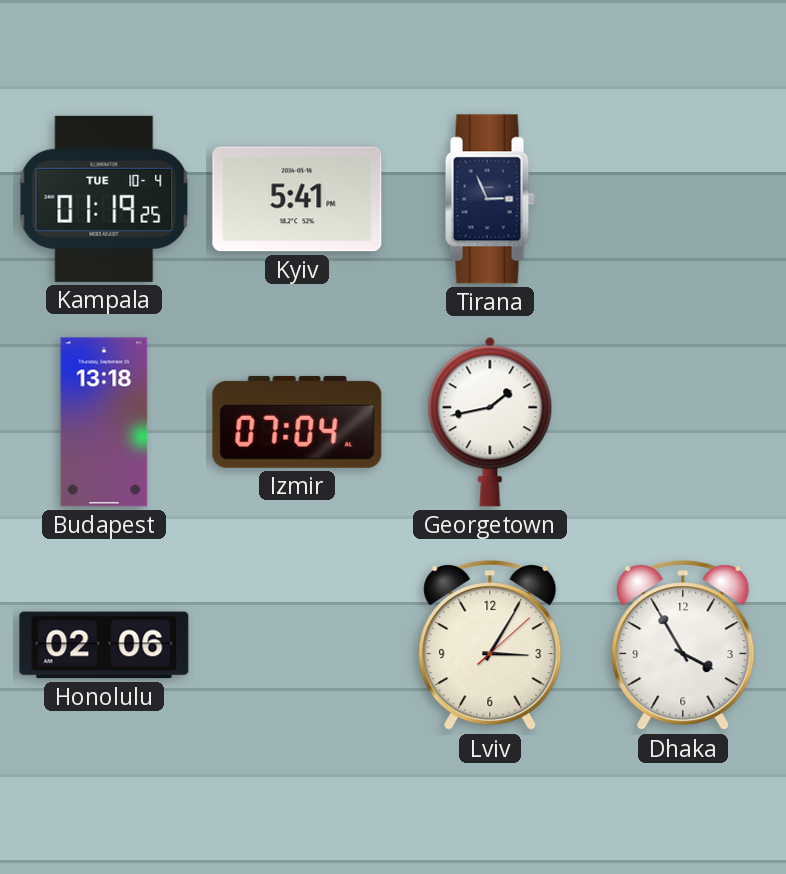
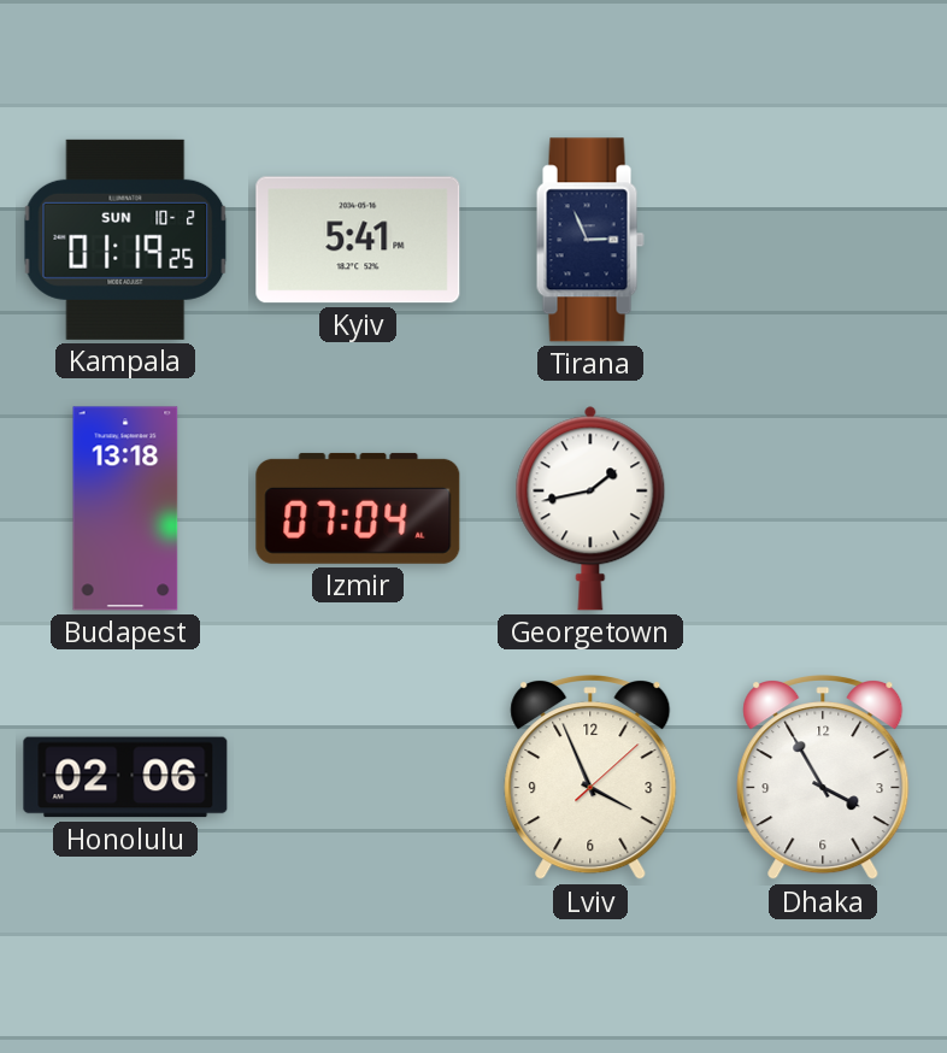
Kampala date: TUE 10-4 -> SUN 10-2 (125, 240)
Lviv: 3:05 -> 3:56 (590, 778)
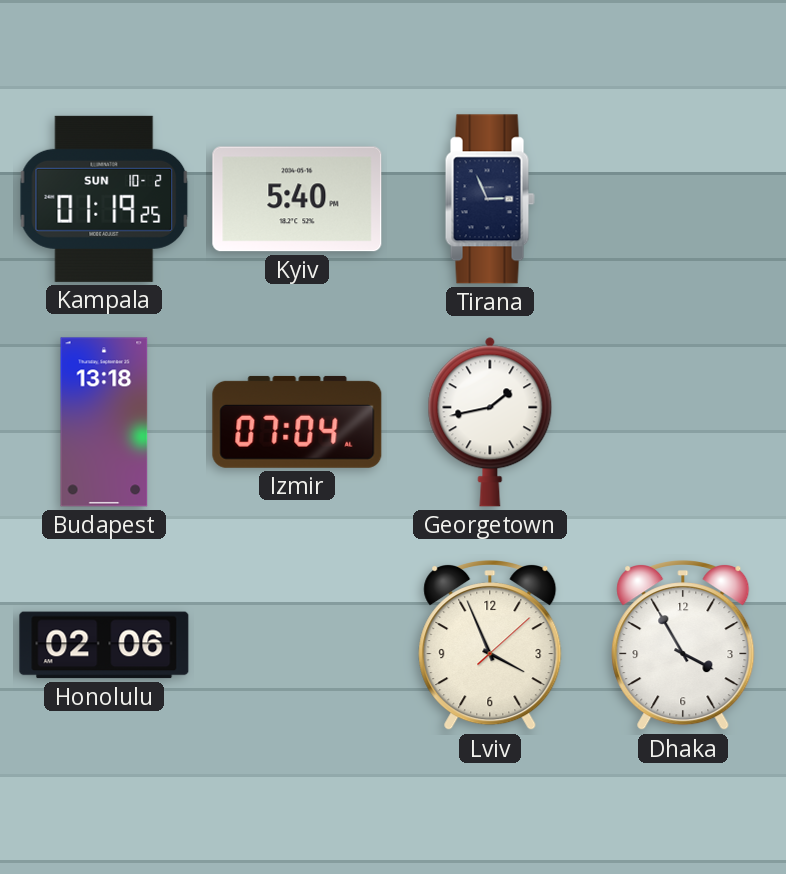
Kyiv: 5:41 -> 5:40 (297, 199)
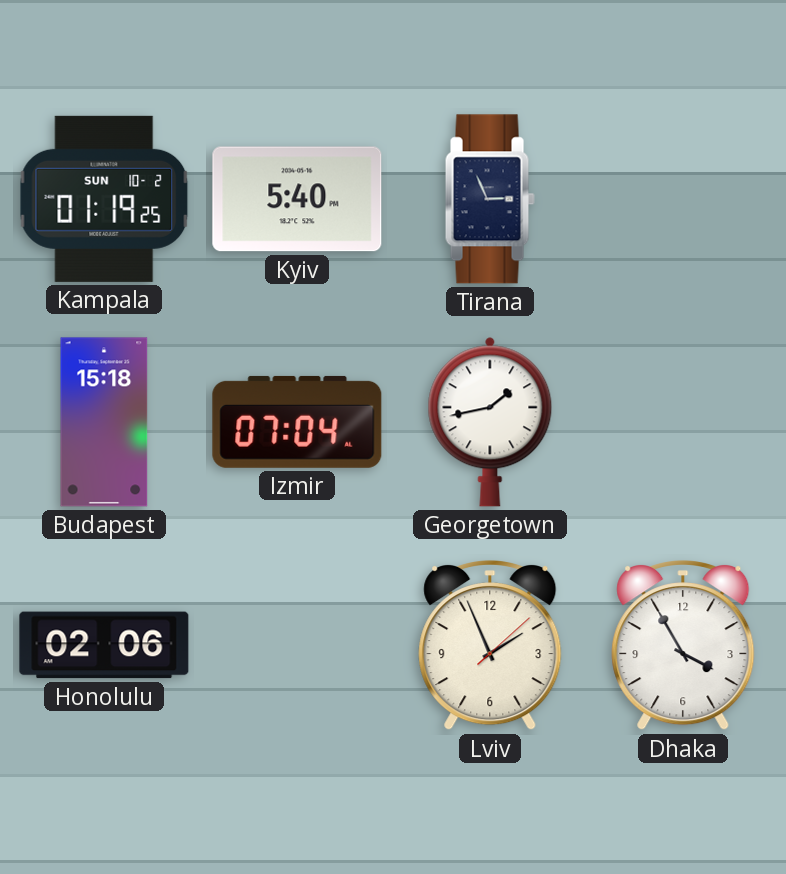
Budapest: 13:18 -> 15:18 (104, 422)
Lviv: 3:56 -> 1:56 (490, 646)
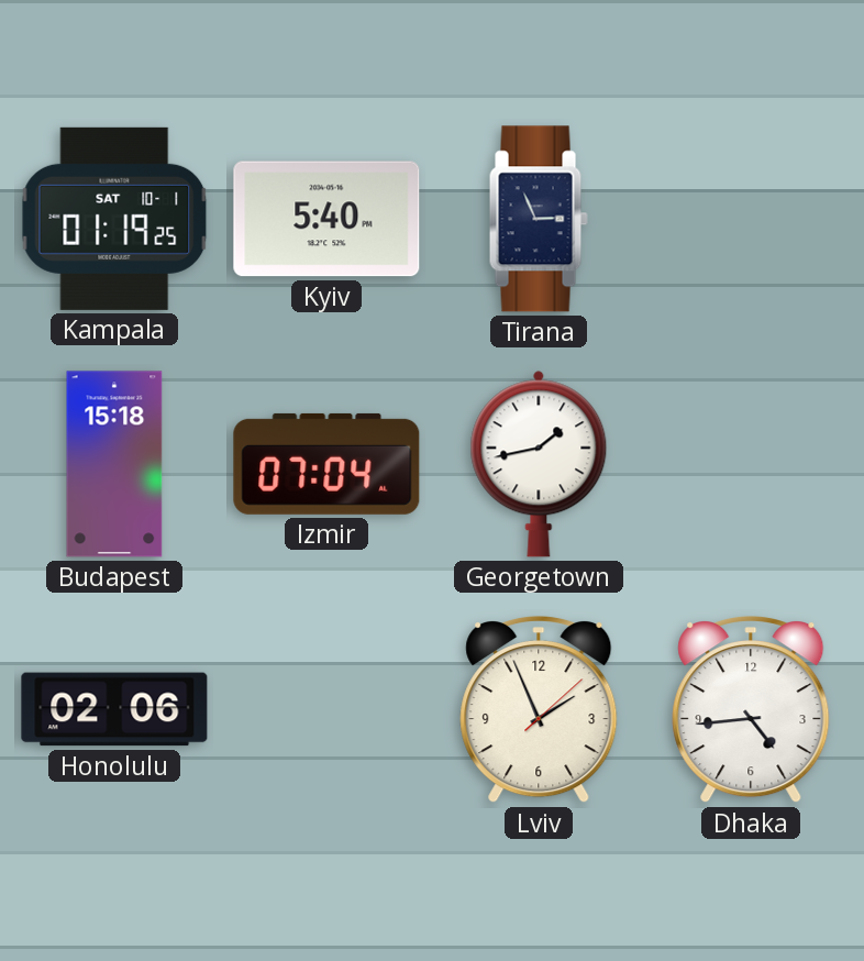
Kampala date: SUN 10-2 -> SAT 10-1 (114, 219)
Dhaka: 3:55 -> 4:44 (751, 710)
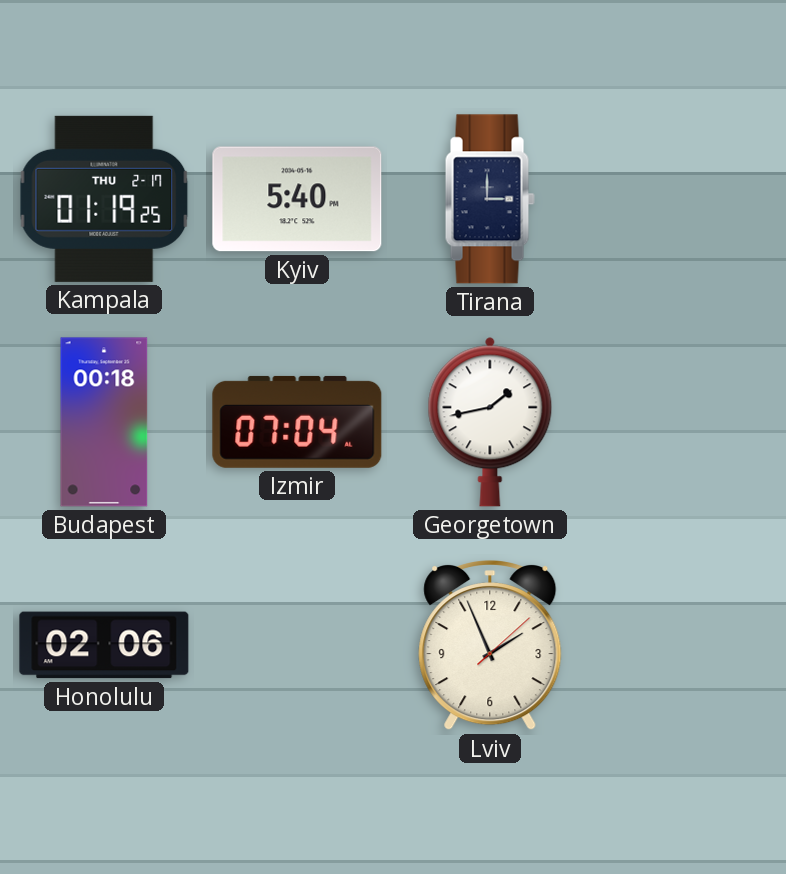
Kampala date: SAT 10-1 -> THU 2-17 (104, 199)
Tirana: 2:56 -> 3:00 (490, 199)
Budapest: 15:18 -> 00:18 (104, 422)
Dhaka: 4:44 -> none (751, 710)
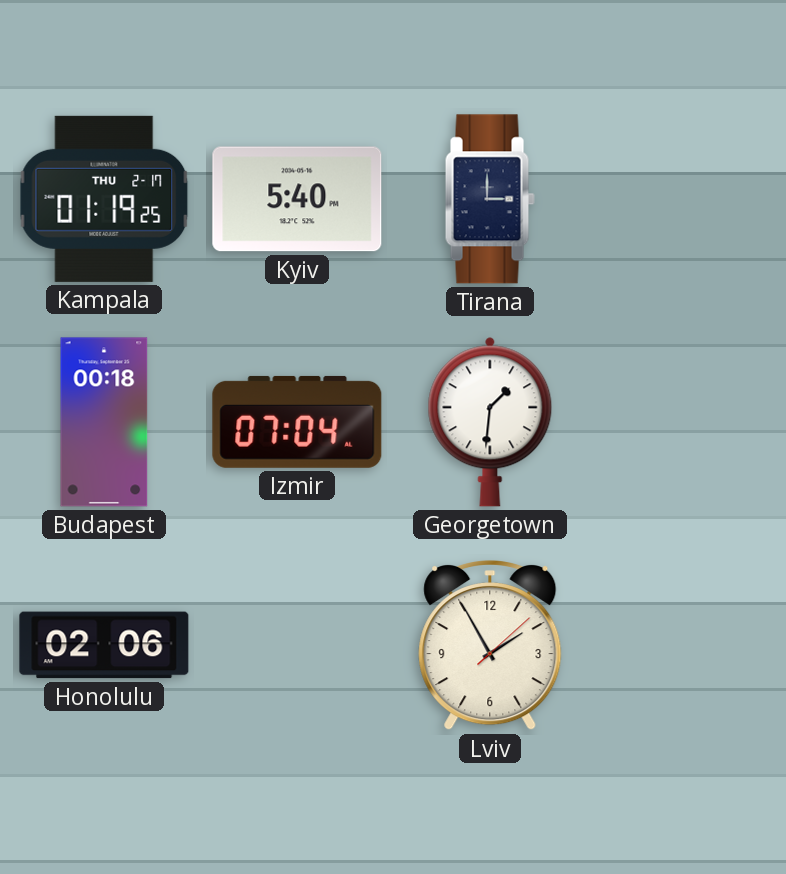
Georgetown: 1:43 -> 1:31 (490, 422)
Lviv: 1:56 -> 1:55 (490, 646)
